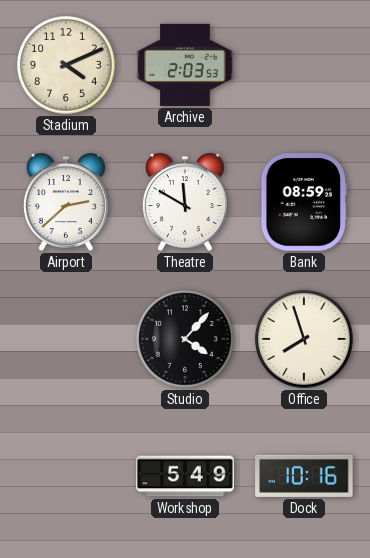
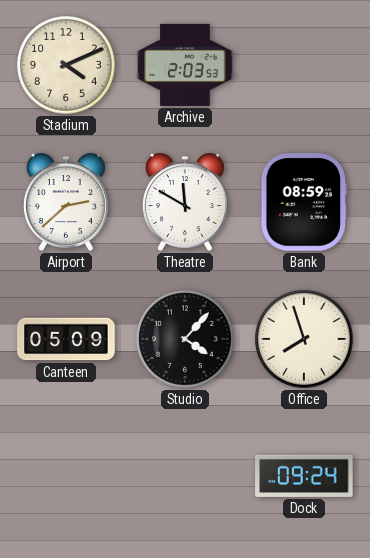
Canteen: none -> 05:09 (66, 339)
Workshop: 5:49 -> none (185, 476)
Dock: 10:16 -> 09:24 (304, 476)
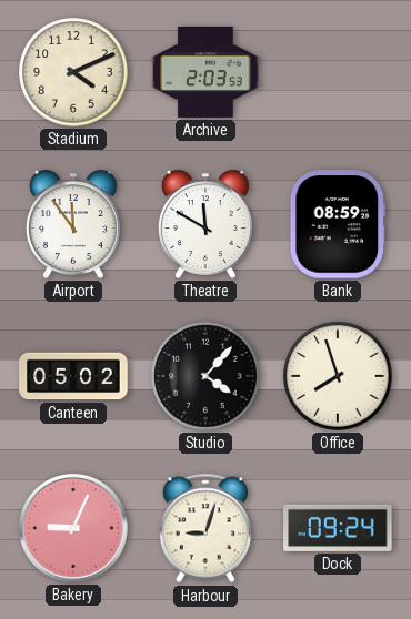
Airport: 2:38 -> 11:54 (73, 224)
Canteen: 05:09 -> 05:02 (73, 376)
Bakery: none -> 9:04 (73, 528)
Harbour: none -> 9:03 (204, 528)
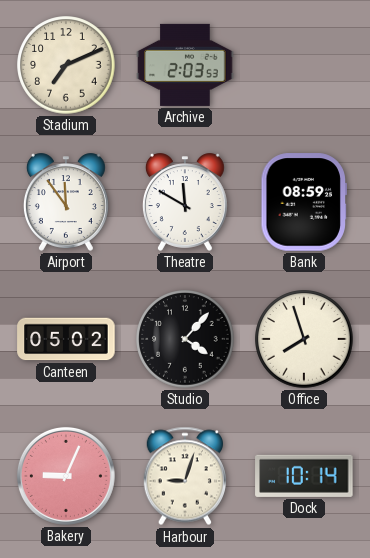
Stadium: 4:11 -> 7:11 (66, 65)
Dock: 09:24 -> 10:14 (304, 476)
